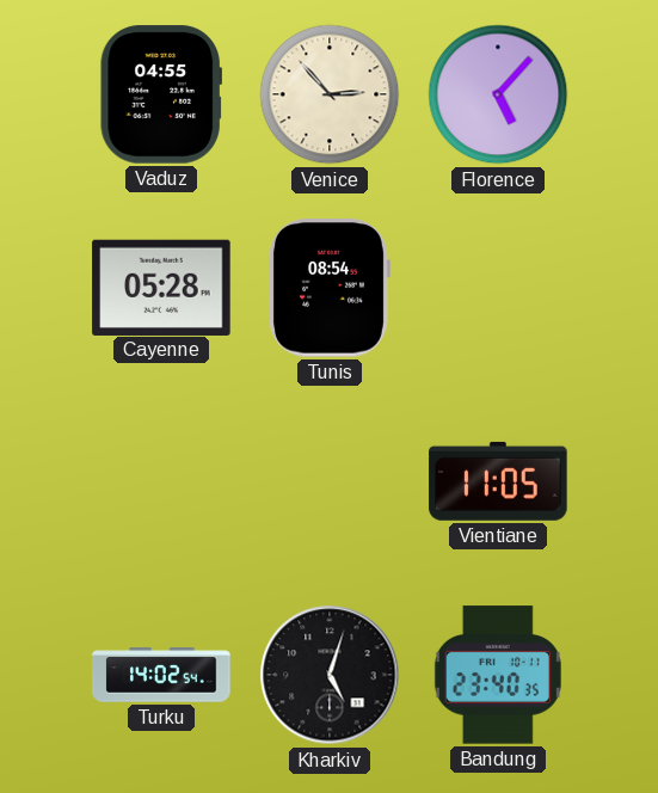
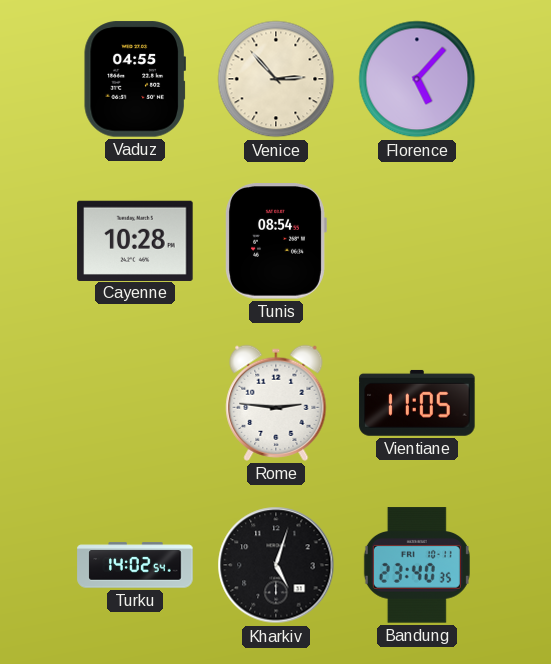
Cayenne: 05:28 -> 10:28 (135, 240)
Rome: none -> 2:46 (276, 403)
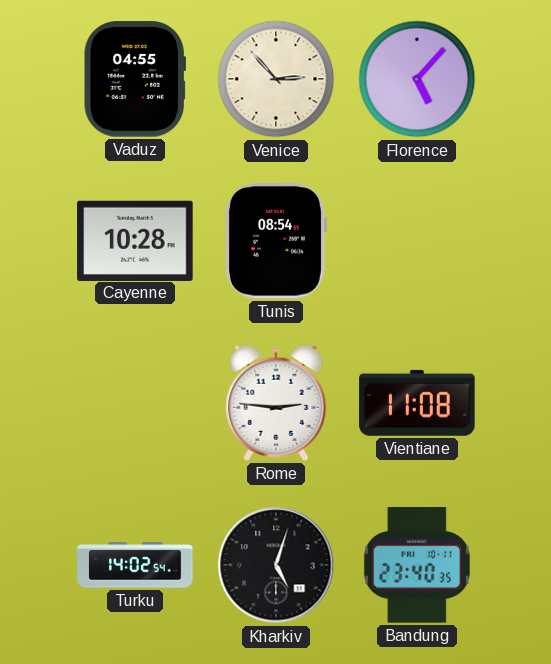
Vientiane: 11:05 -> 11:08 (417, 403)
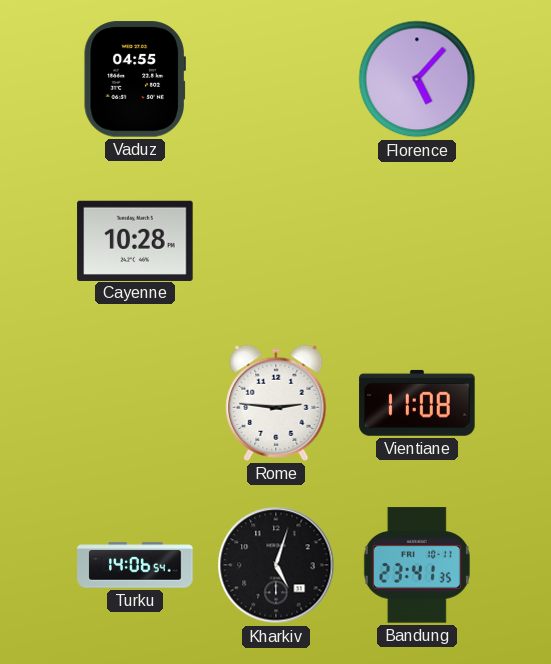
Venice: 2:53 -> none (276, 79)
Tunis: 08:54 -> none (276, 241)
Turku: 14:02 -> 14:06 (135, 565)
Bandung: 23:40 -> 23:41 (417, 565)
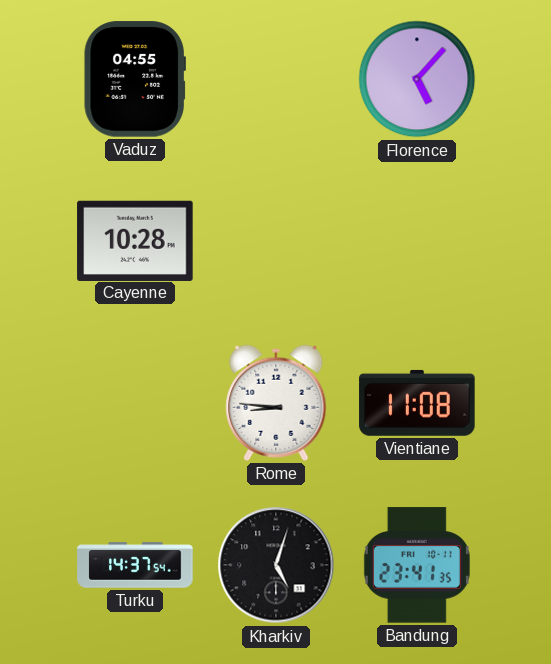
Rome: 2:46 -> 8:46 (276, 403)
Turku: 14:06 -> 14:37 (135, 565)
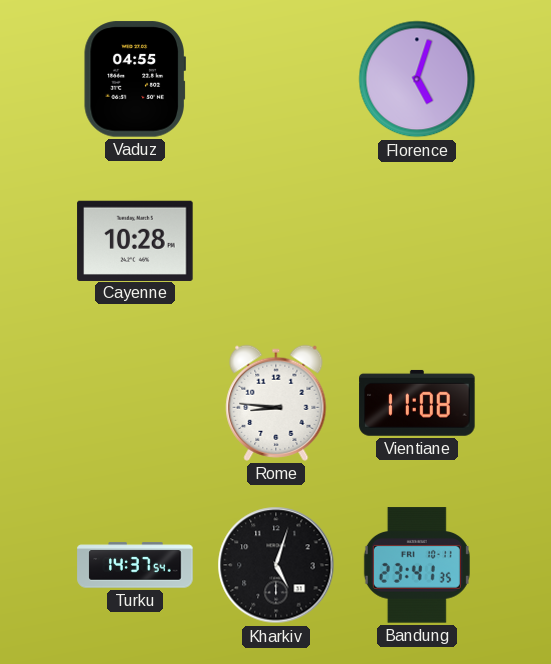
Florence: 5:07 -> 5:03 (417, 79)
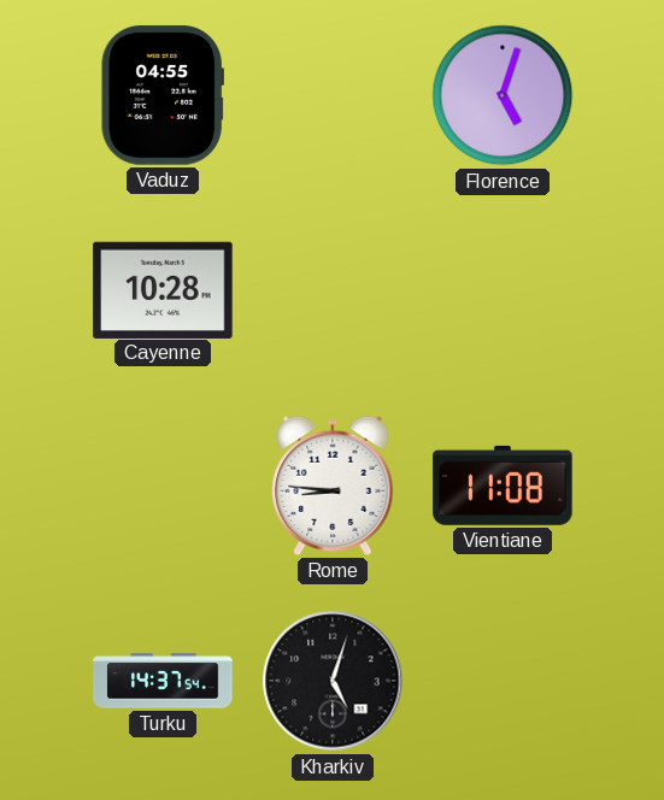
Bandung: 23:41 -> none (417, 565)
